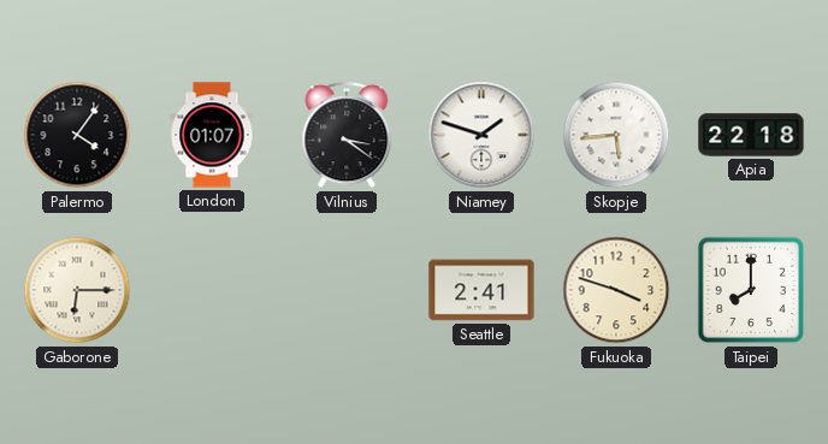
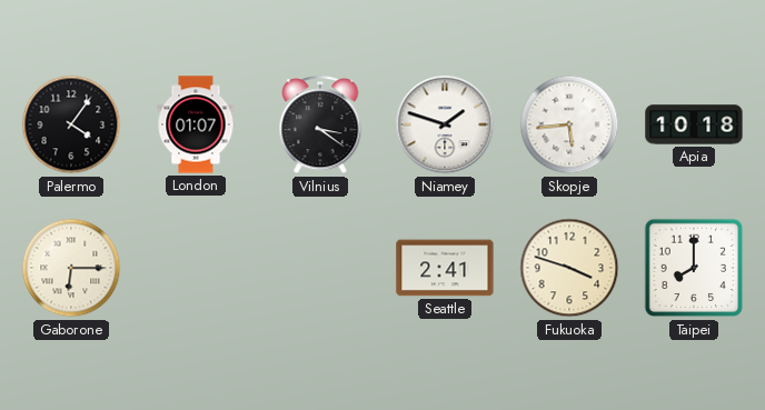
Apia: 22:18 -> 10:18 (694, 124)
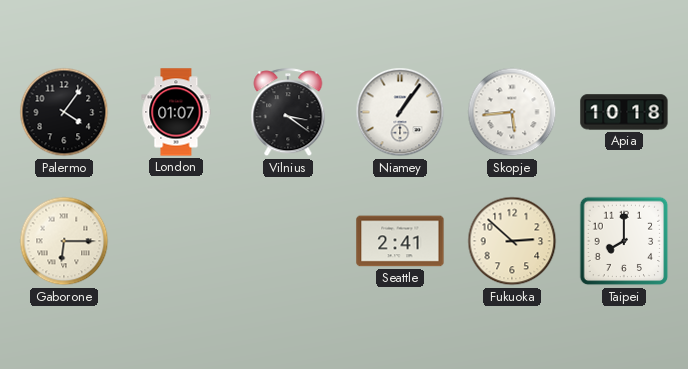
Niamey: 1:48 -> 1:06 (400, 112)
Fukuoka: 3:48 -> 2:52 (512, 241)
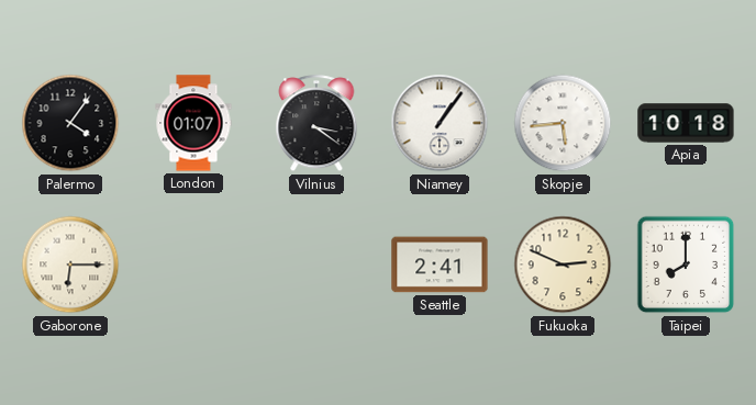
Fukuoka: 2:52 -> 2:49 (563, 265)
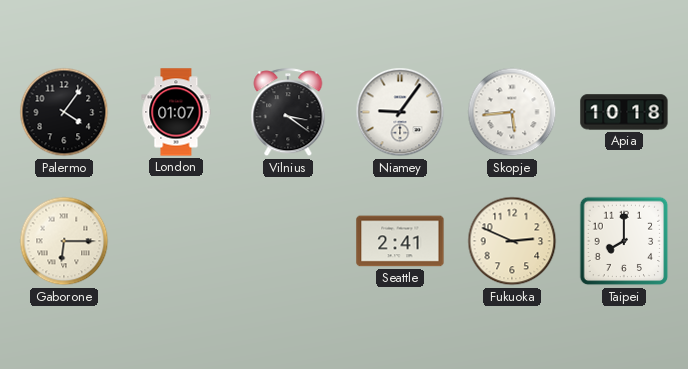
Niamey: 1:06 -> 9:06 (400, 112)
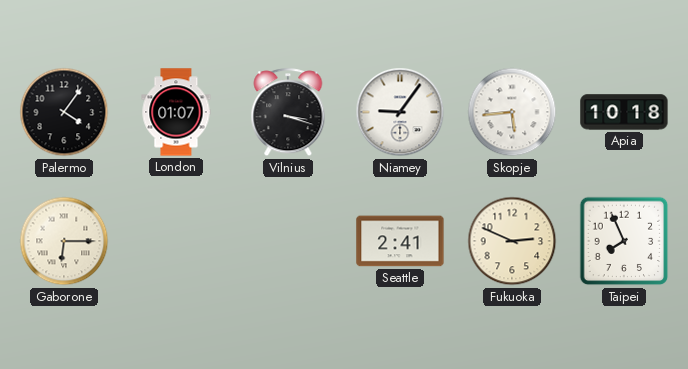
Vilnius: 3:21 -> 3:18 (288, 113)
Taipei: 8:00 -> 7:56 (624, 241)
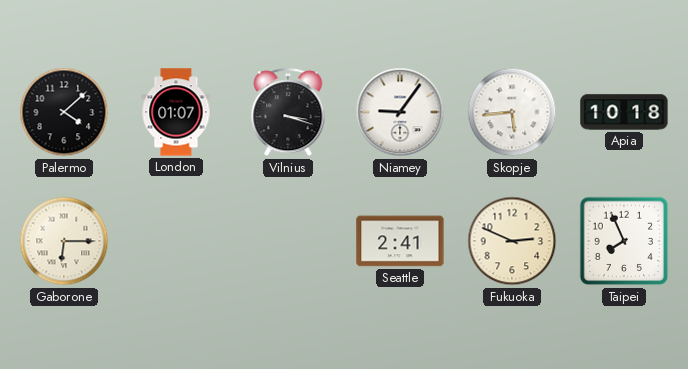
Palermo: 4:06 -> 4:08 (64, 112)
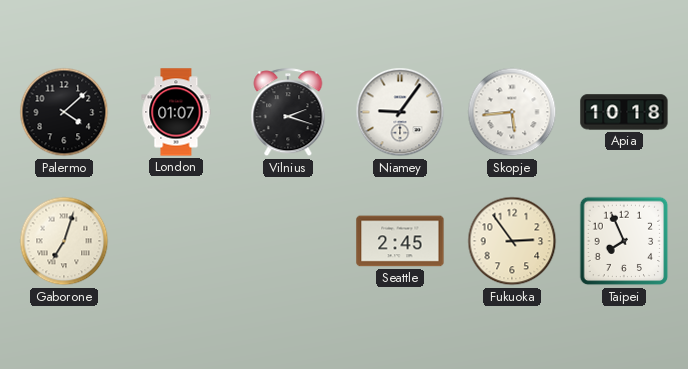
Vilnius: 3:18 -> 2:18 (288, 113)
Gaborone: 6:15 -> 7:03 (64, 241)
Seattle: 2:41 -> 2:45 (400, 241)
Fukuoka: 2:49 -> 2:54 (512, 241)
